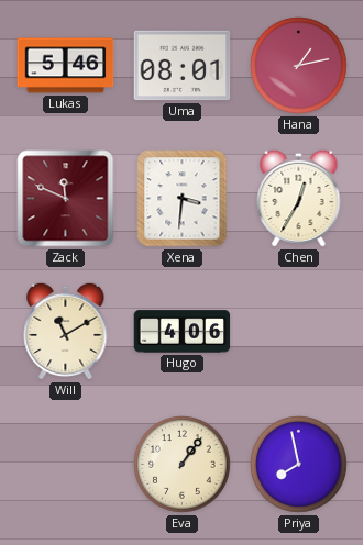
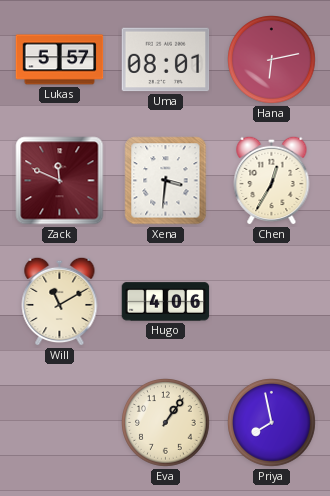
Lukas: 5:46 -> 5:57 (60, 60)
Hana: 1:13 -> 6:13 (272, 60)
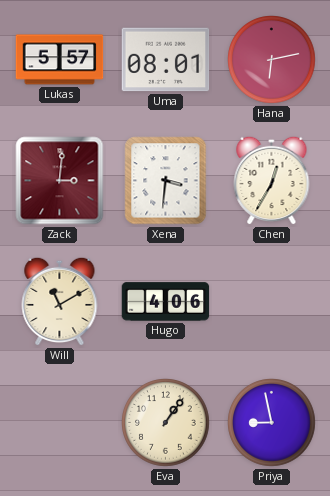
Zack: 11:49 -> 3:01 (60, 181)
Priya: 7:58 -> 8:58 (272, 423)
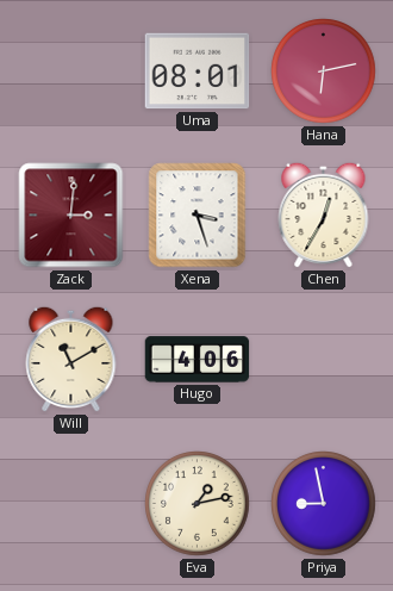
Lukas: 5:57 -> none (60, 60)
Xena: 3:31 -> 3:27 (198, 216)
Eva: 1:06 -> 1:13 (198, 504)
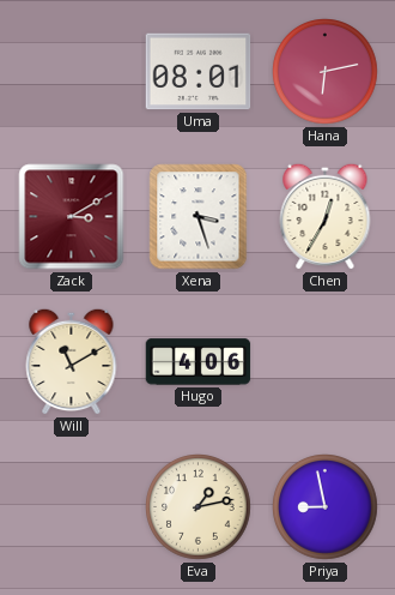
Zack: 3:01 -> 3:10 (72, 217)
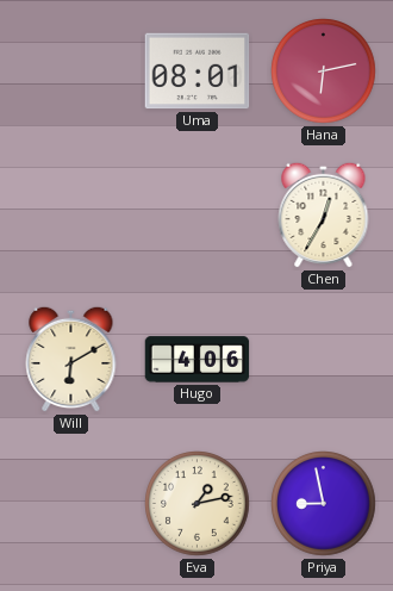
Zack: 3:10 -> none (72, 217)
Xena: 3:27 -> none (199, 217)
Will: 11:10 -> 6:10 (71, 359)
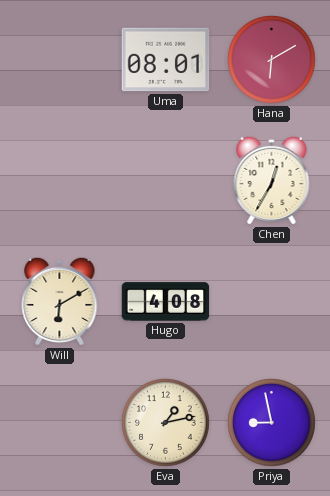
Hana: 6:13 -> 6:10 (272, 60)
Hugo: 4:06 -> 4:08 (166, 302)
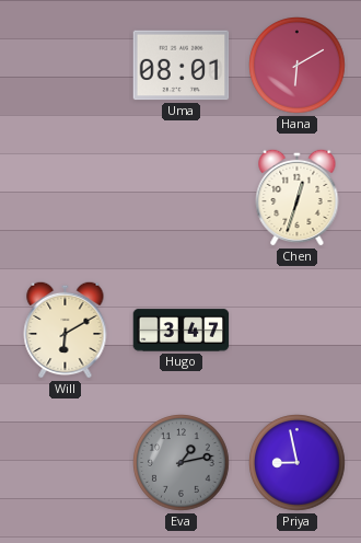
Chen: 12:35 -> 12:33 (298, 197)
Hugo: 4:08 -> 3:47 (182, 331)
Eva dial: cream -> grey (182, 463)
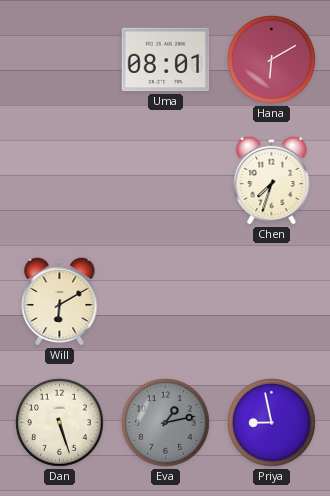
Chen: 12:33 -> 7:33 (272, 180)
Hugo: 3:47 -> none (182, 331)
Dan: none -> 5:27 (60, 423)
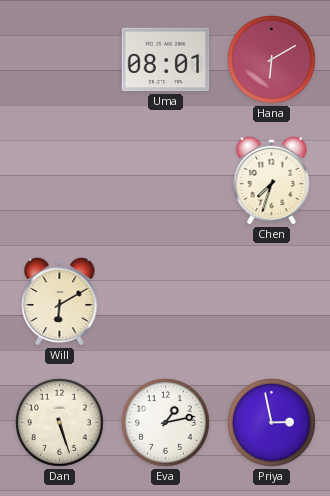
Eva dial: grey -> white (166, 423)
Priya: 8:58 -> 2:58 (272, 423)
